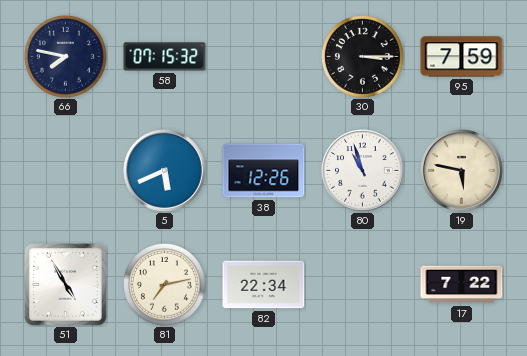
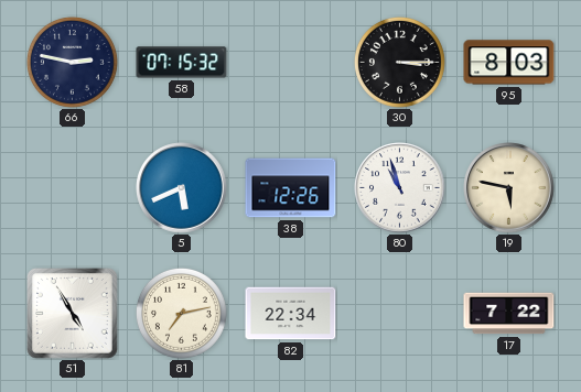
66: 7:47 -> 2:47 (72, 62)
95: 7:59 -> 8:03 (509, 63)
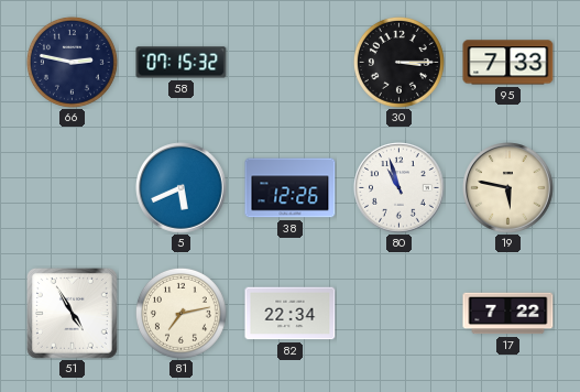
95: 8:03 -> 7:33 (508, 63)
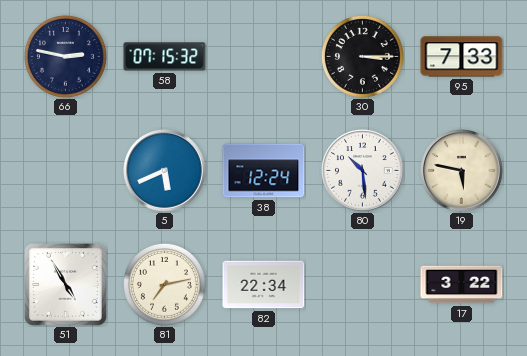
38: 12:26 -> 12:24 (264, 171)
80: 10:57 -> 10:29 (363, 171)
17: 7:22 -> 3:22 (462, 285)
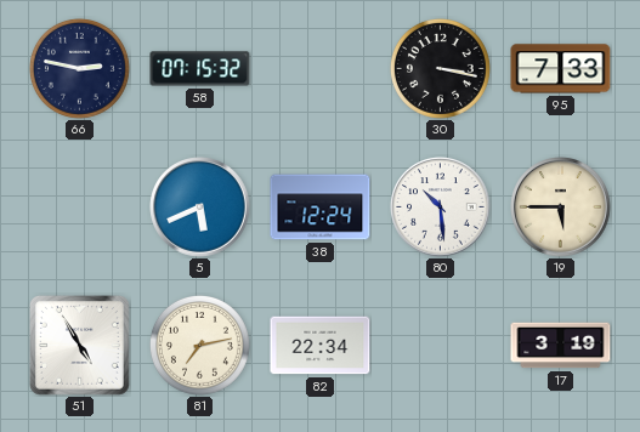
30: 3:15 -> 3:17 (440, 68)
19: 5:47 -> 5:45 (561, 208)
17: 3:22 -> 3:19 (561, 346)
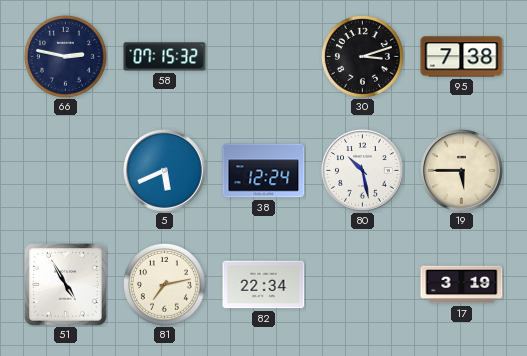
30: 3:17 -> 3:12 (362, 56)
95: 7:33 -> 7:38 (462, 57)
80: 10:29 -> 10:28 (363, 171)
